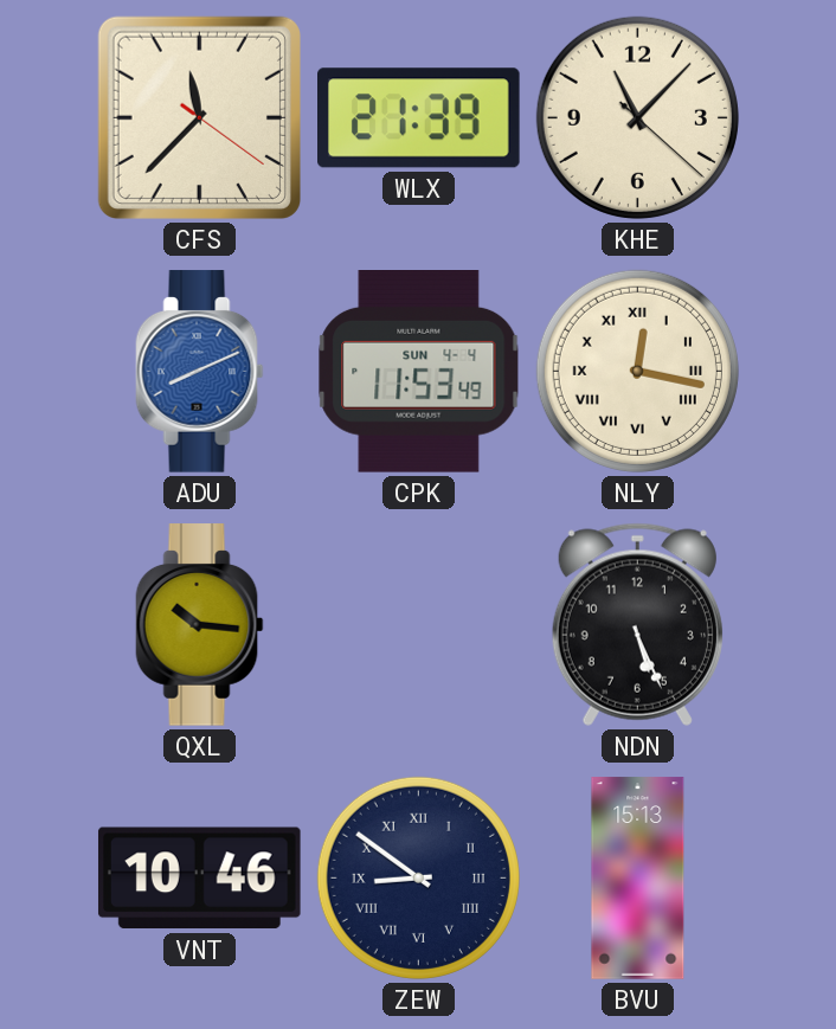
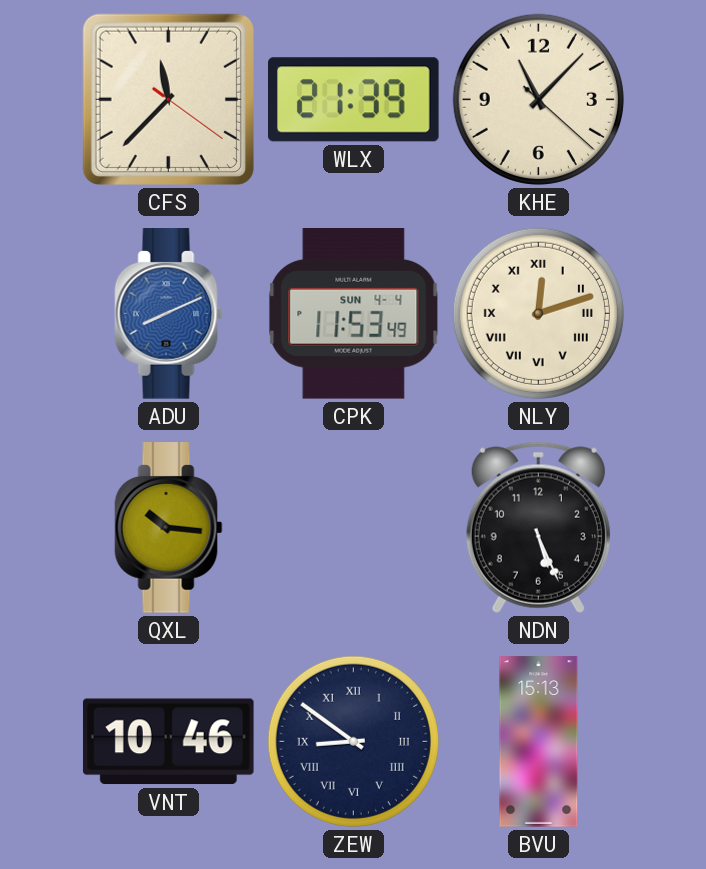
NLY: 12:17 -> 12:12 (538, 313)
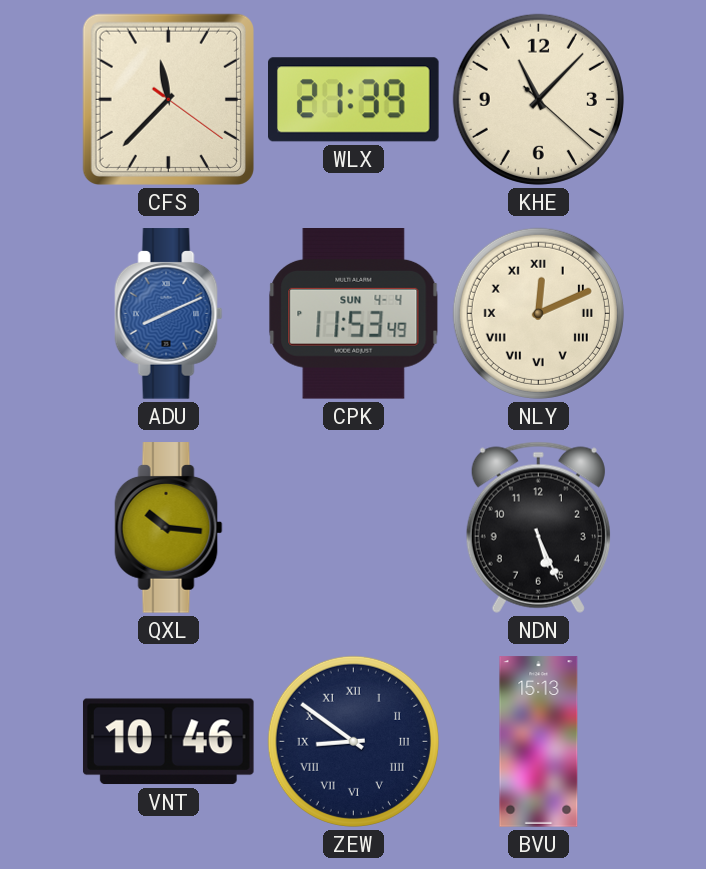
NLY: 12:12 -> 12:11 (538, 313)
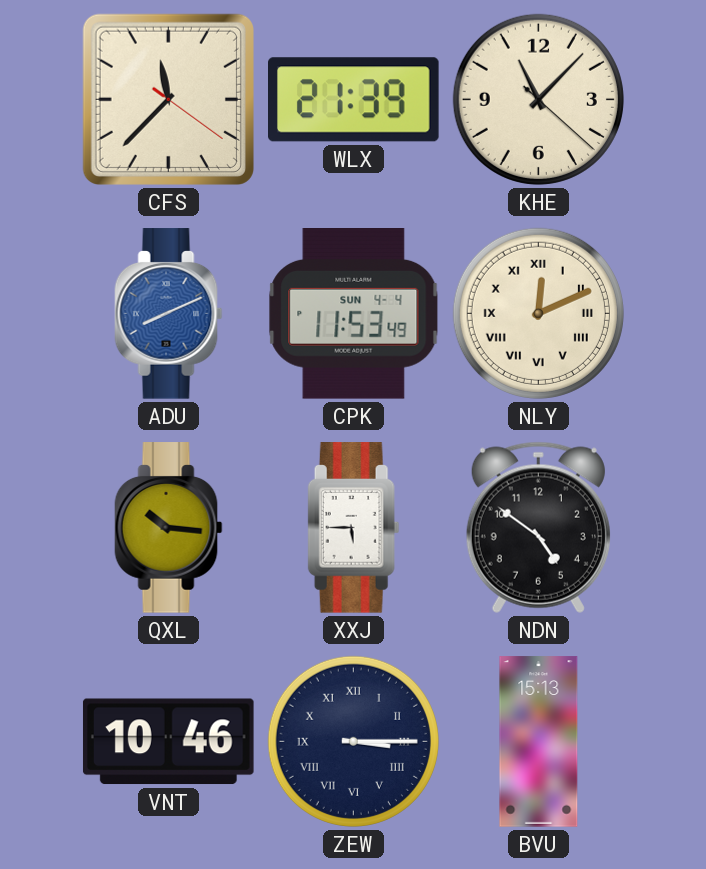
XXJ: none -> 5:45 (354, 528)
NDN: 5:26 -> 4:51 (538, 527)
ZEW: 8:51 -> 3:15 (353, 741)
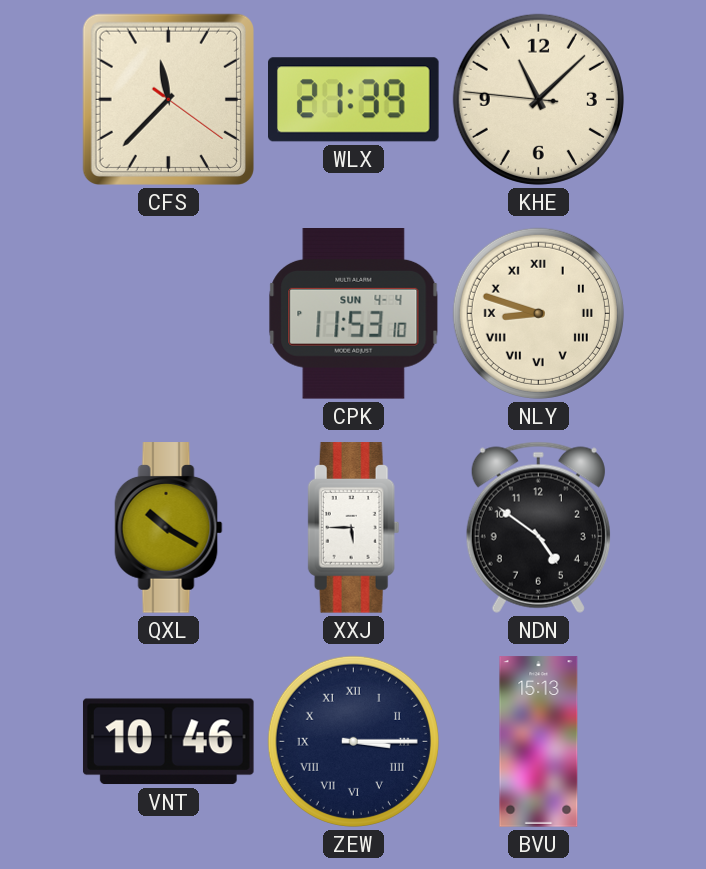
KHE: 11:07:22 -> 11:07:46 (538, 99)
ADU: 8:11 -> none (169, 314)
CPK: 11:53:49 -> 11:53:10 (354, 314)
NLY: 12:11 -> 8:48 (538, 313)
QXL: 10:16 -> 10:20 (169, 528)
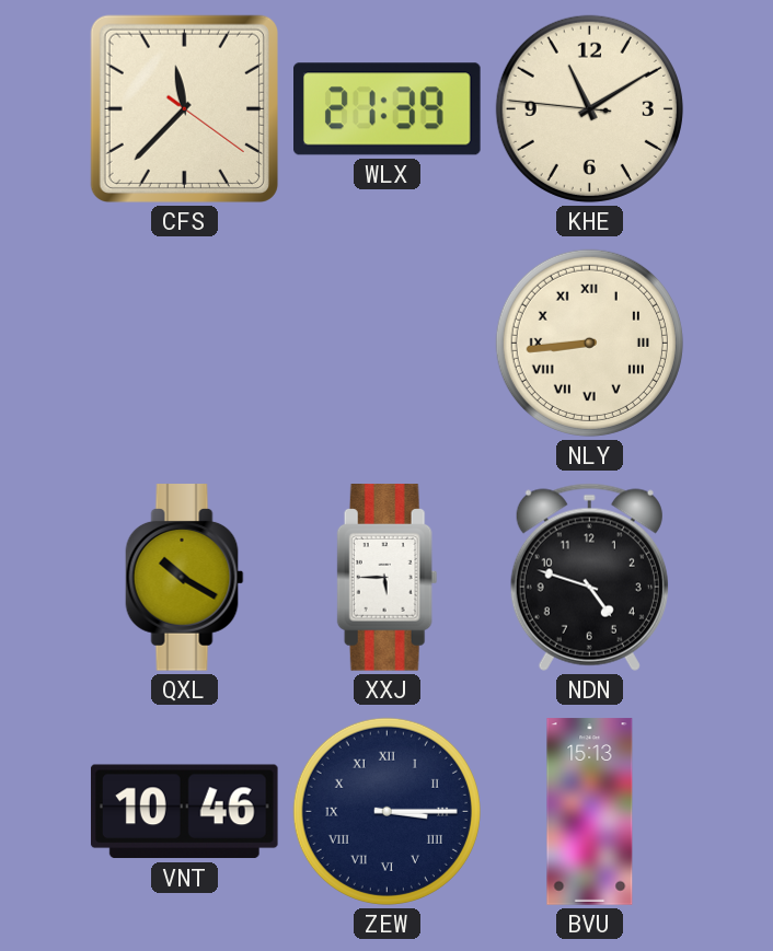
KHE: 11:07 -> 11:09 (589, 108)
CPK: 11:53 -> none (354, 314)
NLY: 8:48 -> 8:44 (589, 343)
NDN: 4:51 -> 4:48 (589, 577)
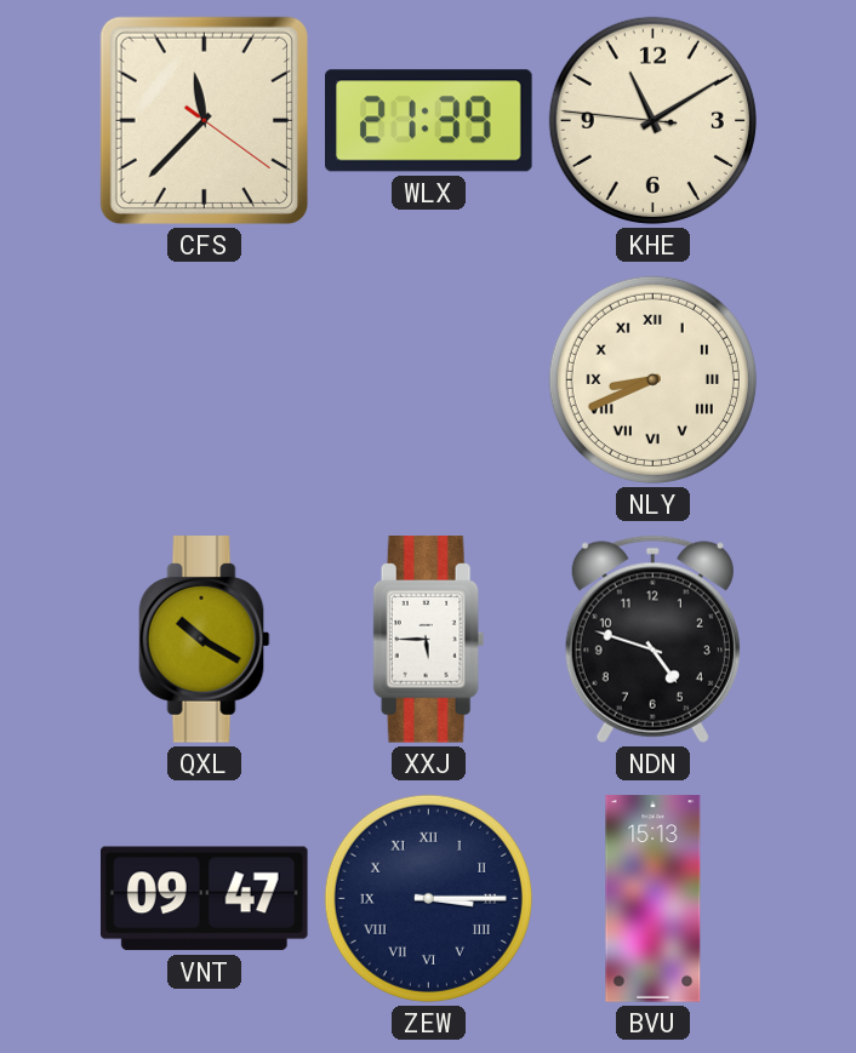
NLY: 8:44 -> 8:41 (652, 379)
VNT: 10:46 -> 09:47 (204, 899)
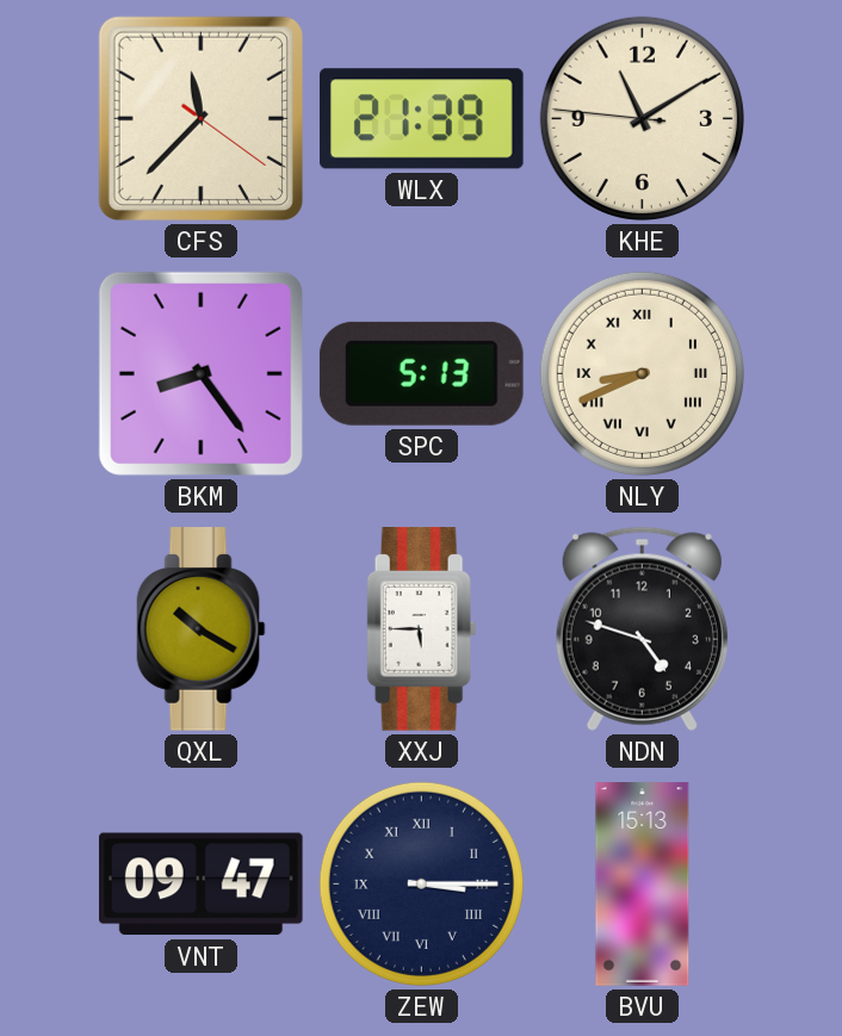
BKM: none -> 8:24 (200, 373)
SPC: none -> 5:13 (421, 373)
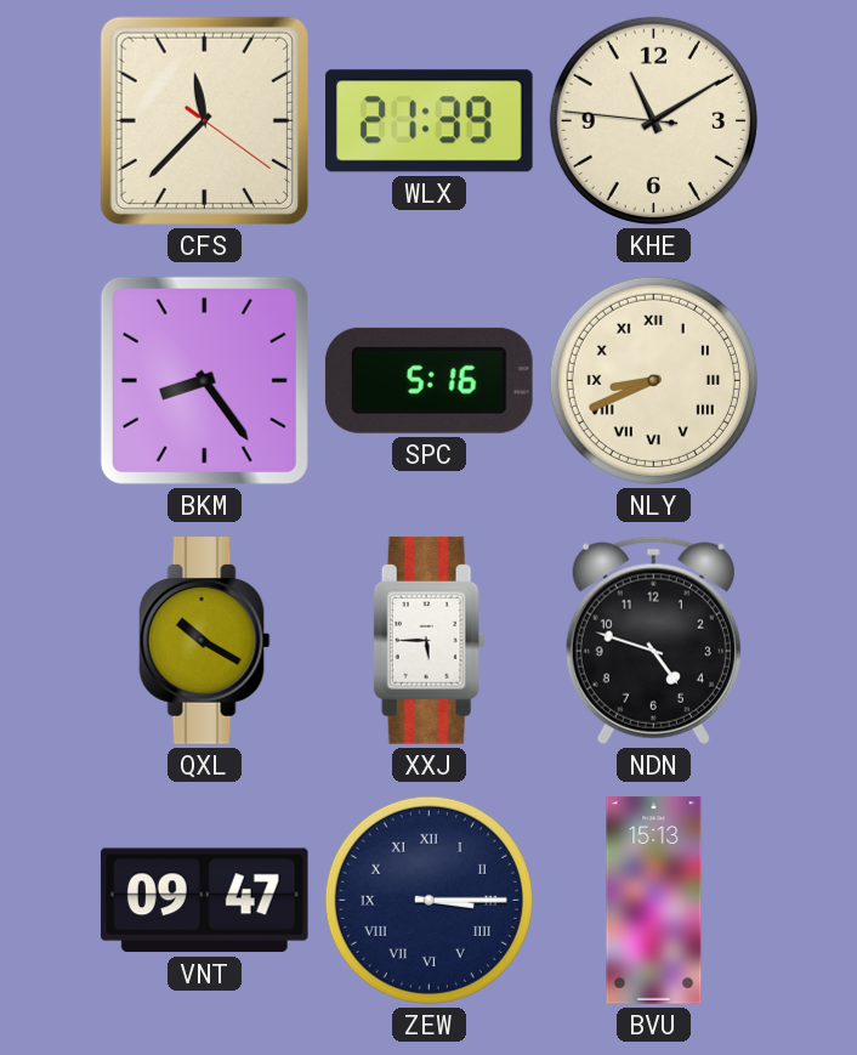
SPC: 5:13 -> 5:16 (428, 380)
